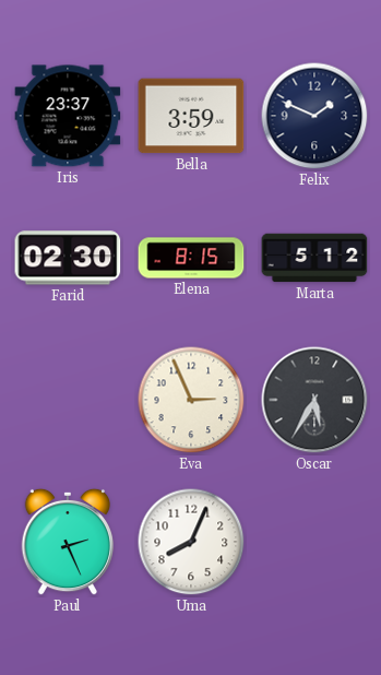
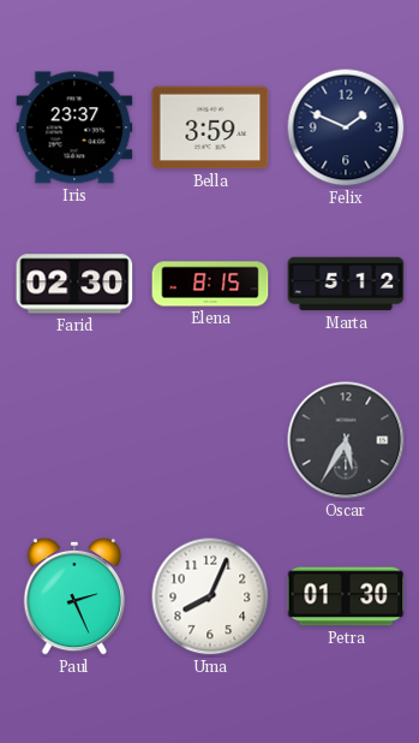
Eva: 2:56 -> none (191, 400)
Petra: none -> 01:30 (346, 596)
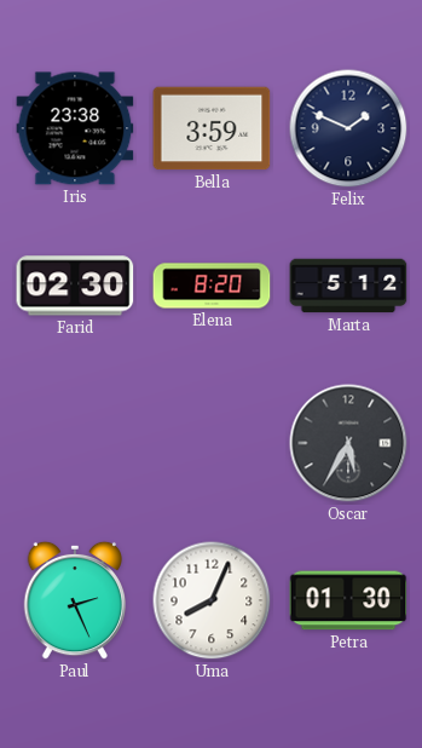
Iris: 23:37 -> 23:38 (75, 128)
Elena: 8:15 -> 8:20 (212, 286)
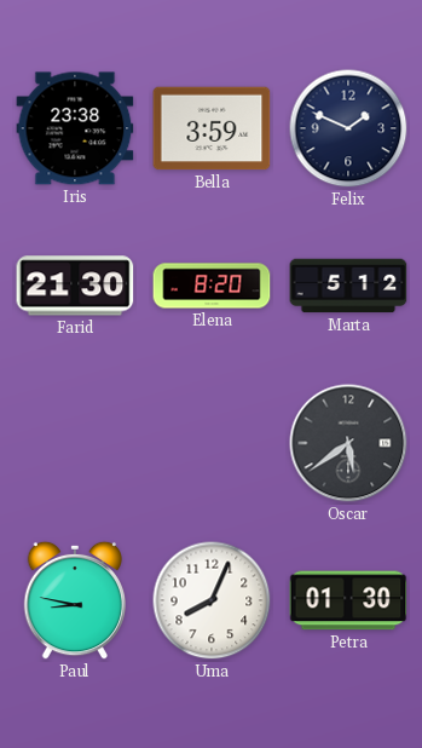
Farid: 02:30 -> 21:30 (75, 286)
Oscar: 5:35 -> 5:39 (348, 443)
Paul: 2:26 -> 8:47 (75, 600)
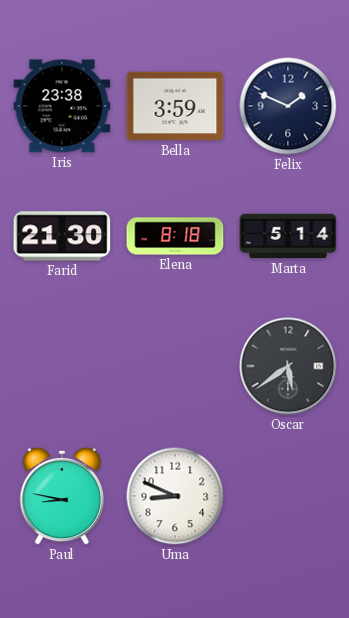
Elena: 8:20 -> 8:18 (175, 236)
Marta: 5:12 -> 5:14 (288, 236)
Uma: 8:04 -> 8:49 (175, 496)
Petra: 01:30 -> none (348, 600)
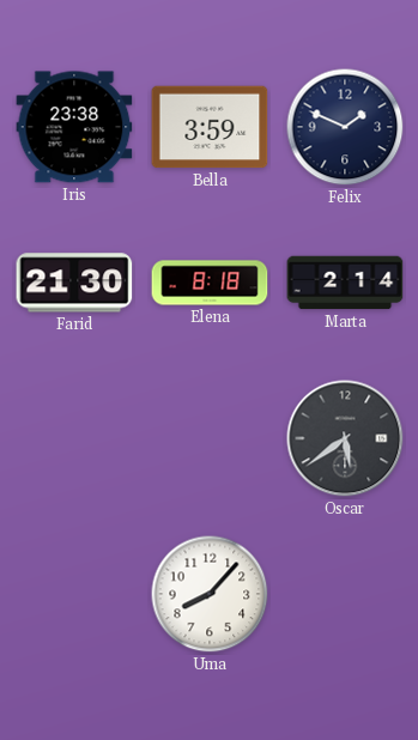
Marta: 5:14 -> 2:14 (345, 283)
Paul: 8:47 -> none (62, 496)
Uma: 8:49 -> 8:07 (210, 594)
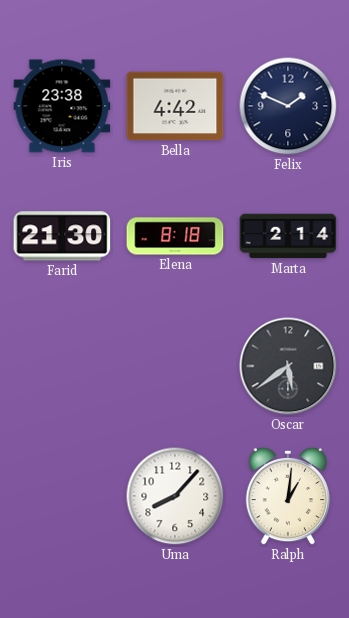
Bella: 3:59 -> 4:42 (175, 106)
Ralph: none -> 1:01 (288, 496)
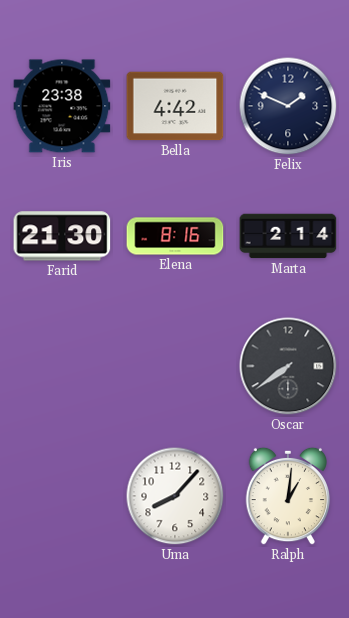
Elena: 8:18 -> 8:16 (175, 236)
Oscar: 5:39 -> 7:39 (288, 366)
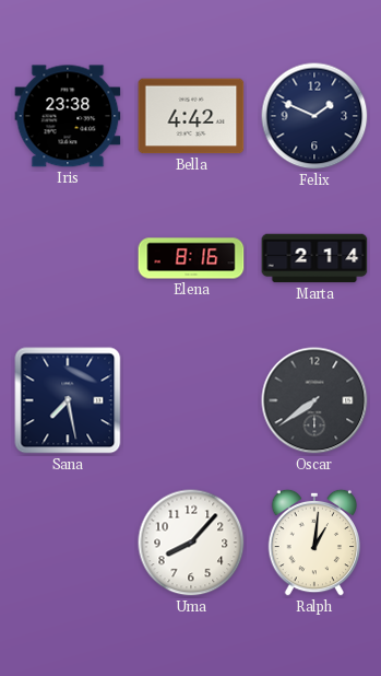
Farid: 21:30 -> none (62, 236)
Sana: none -> 7:28 (68, 400)
